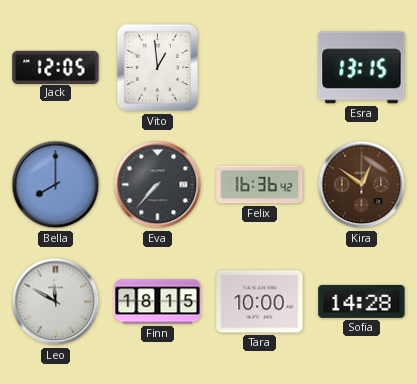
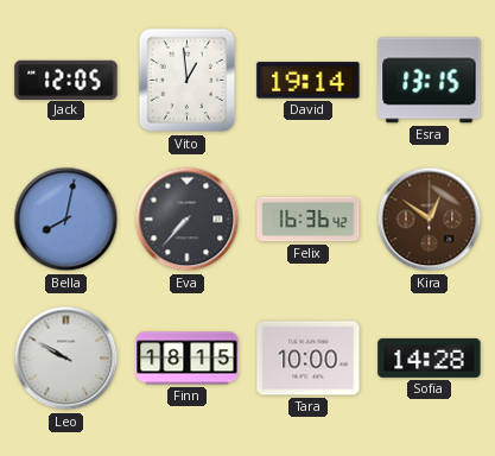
David: none -> 19:14 (309, 81)
Bella: 8:00 -> 8:02 (66, 220)
Leo: 11:50 -> 9:50 (66, 359)
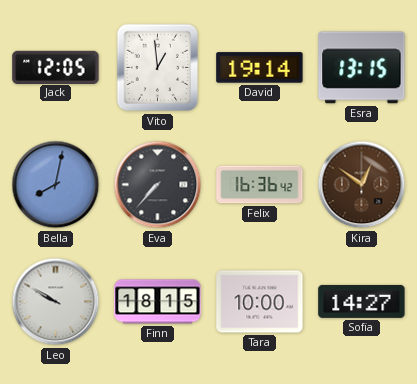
Sofia: 14:28 -> 14:27 (362, 301)
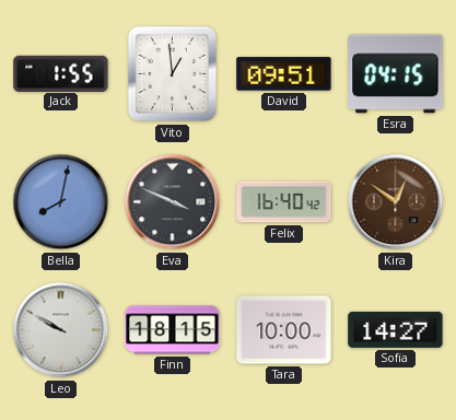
Jack: 12:05 -> 1:55 (61, 73)
David: 19:14 -> 09:51 (284, 74)
Esra: 13:15 -> 04:15 (396, 74)
Eva: 7:37 -> 3:49 (173, 202)
Felix: 16:36 -> 16:40 (284, 202)
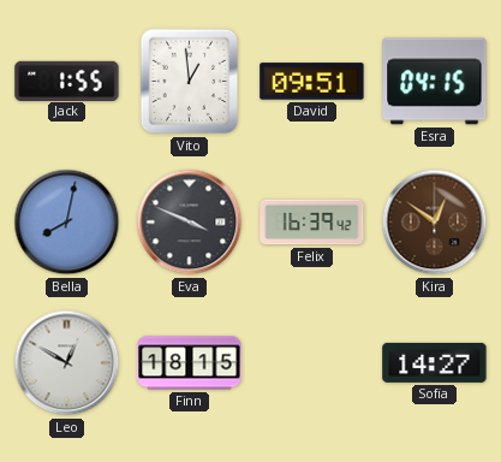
Felix: 16:40 -> 16:39 (312, 223)
Leo: 9:50 -> 12:50 (67, 363)
Tara: 10:00 -> none (284, 330)
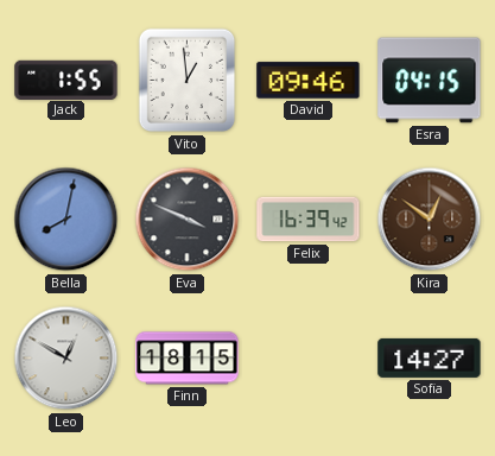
David: 09:51 -> 09:46 (309, 81)
